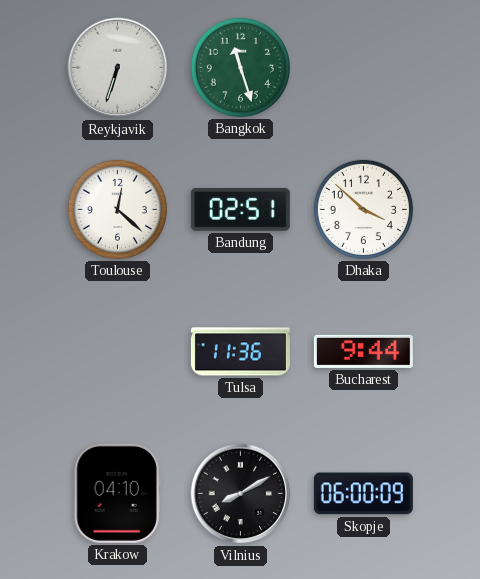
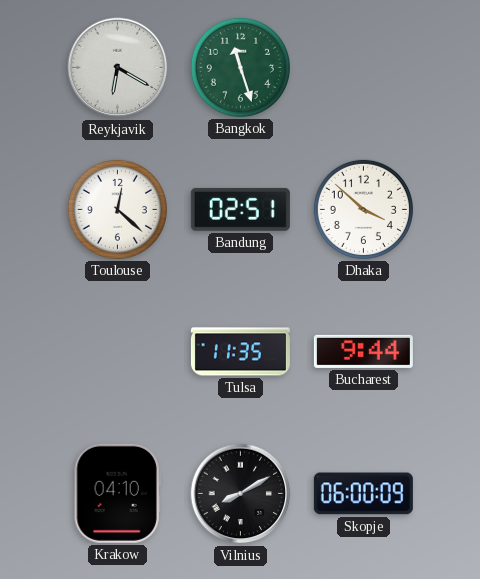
Reykjavik: 6:33 -> 6:20 (118, 68)
Tulsa: 11:36 -> 11:35 (240, 352)
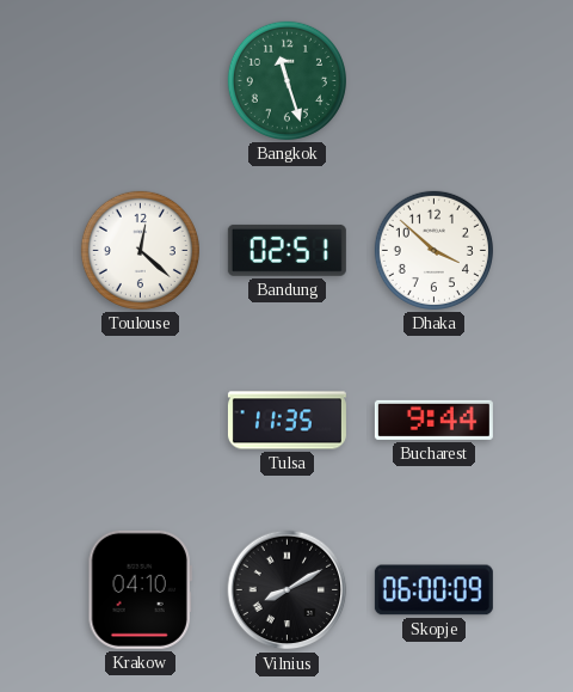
Reykjavik: 6:20 -> none (118, 68)
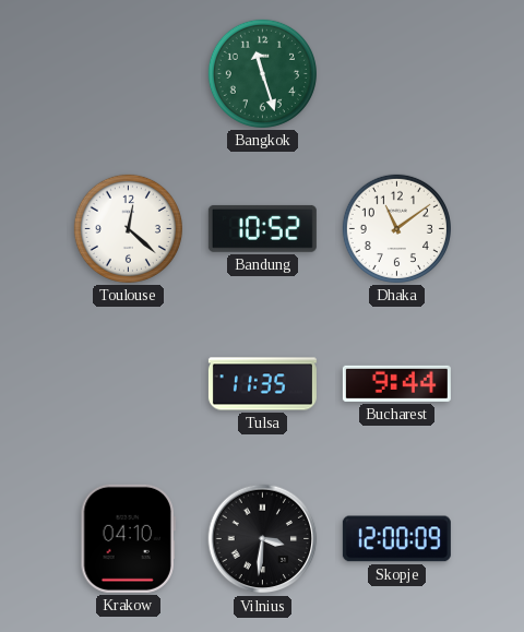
Bandung: 02:51 -> 10:52 (262, 228)
Dhaka: 3:52 -> 11:09 (396, 228)
Vilnius: 8:10 -> 3:31 (263, 539)
Skopje: 06:00 -> 12:00 (396, 539)
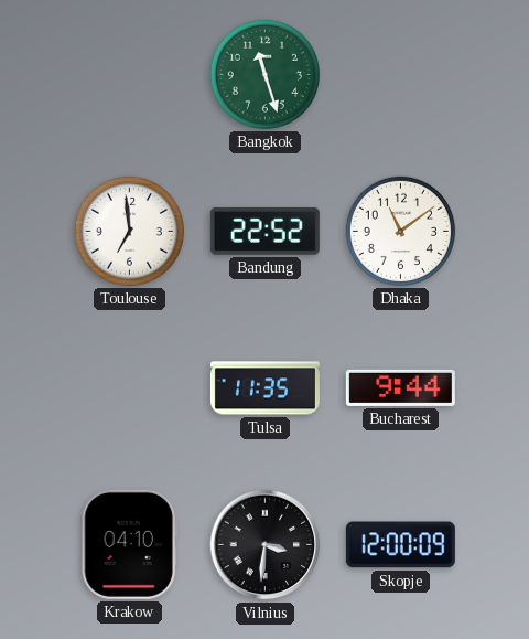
Toulouse: 12:22 -> 6:59 (129, 231)
Bandung: 10:52 -> 22:52 (264, 231)
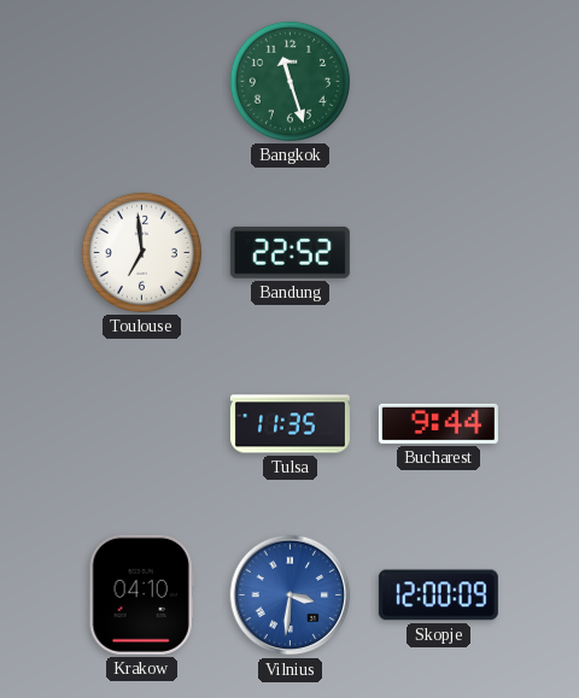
Dhaka: 11:09 -> none (400, 231)
Vilnius dial: black -> blue (291, 596)
